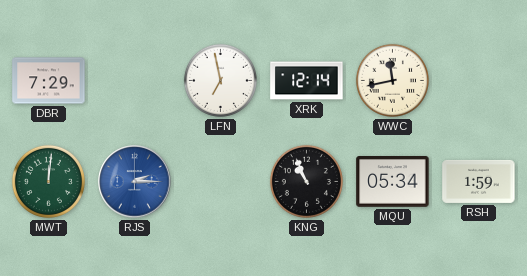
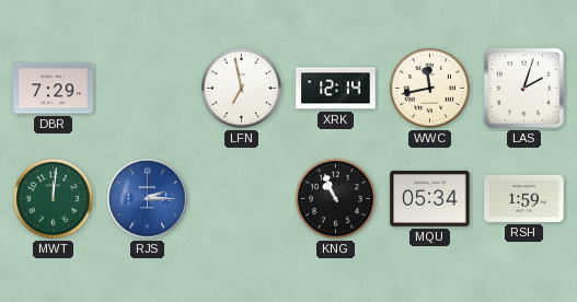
LAS: none -> 2:03 (524, 89)
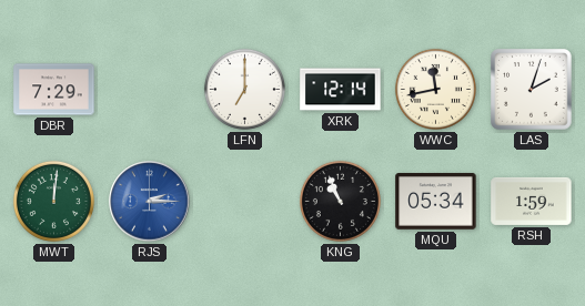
LFN: 6:58 -> 7:00 (244, 89)
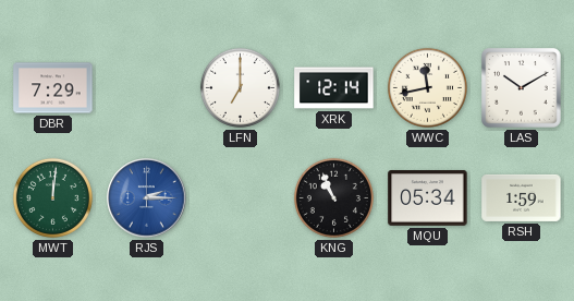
LAS: 2:03 -> 10:10 (522, 88)
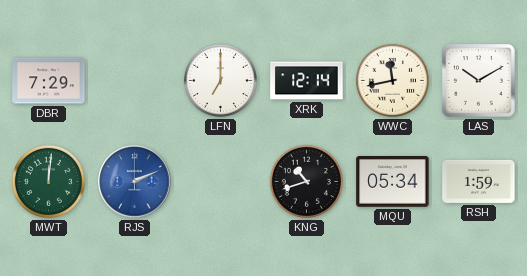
RJS: 2:15 -> 2:11 (135, 182)
KNG: 10:56 -> 10:42 (306, 181)
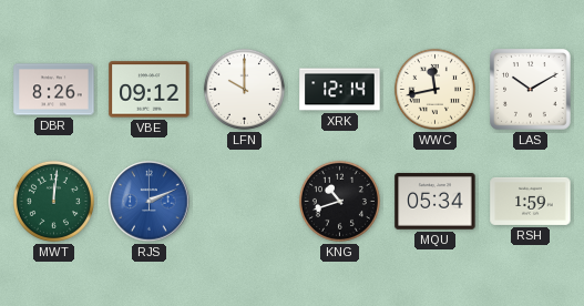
DBR: 7:29 -> 8:26 (54, 90)
VBE: none -> 09:12 (150, 90)
LFN: 7:00 -> 10:00 (244, 89)
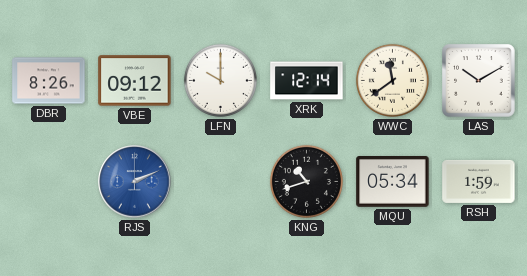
WWC: 11:43 -> 11:39 (392, 80)
MWT: 12:01 -> none (53, 201)
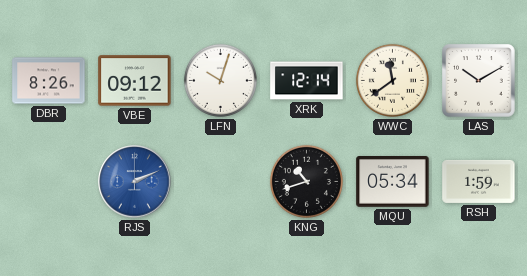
LFN: 10:00 -> 10:03 (220, 80)
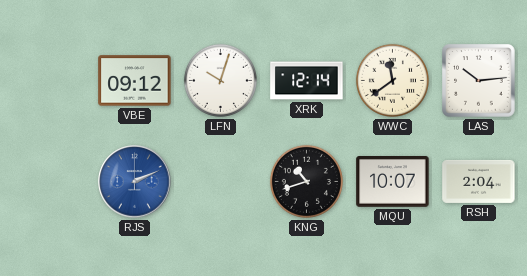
DBR: 8:26 -> none (49, 81)
LAS: 10:10 -> 10:14 (479, 81)
MQU: 05:34 -> 10:07 (393, 182)
RSH: 1:59 -> 2:04 (479, 181)
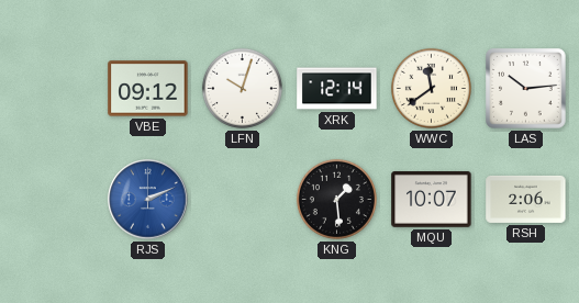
KNG: 10:42 -> 1:29 (336, 199)
RSH: 2:04 -> 2:06 (526, 199)
